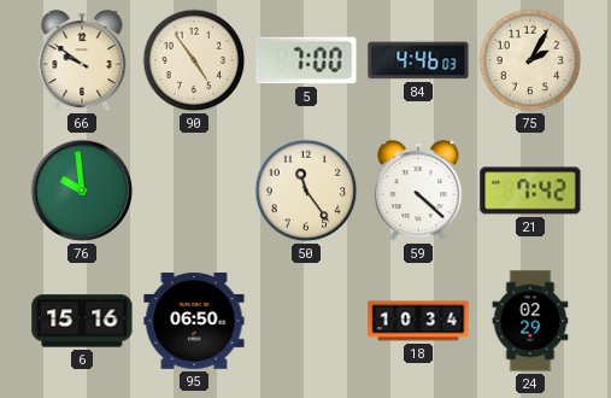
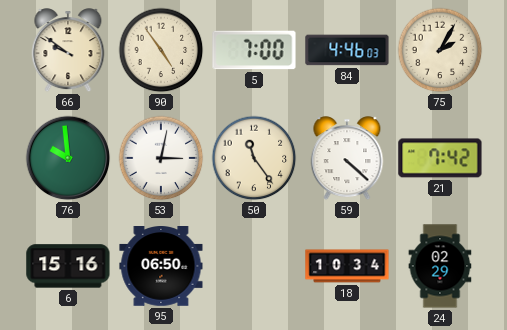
53: none -> 3:02 (161, 158)
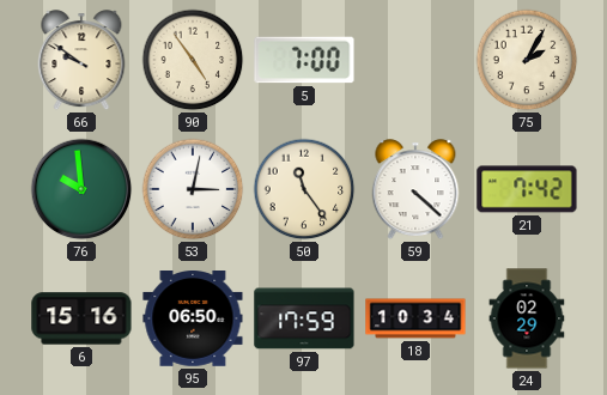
84: 4:46 -> none (347, 50)
97: none -> 17:59 (304, 318)
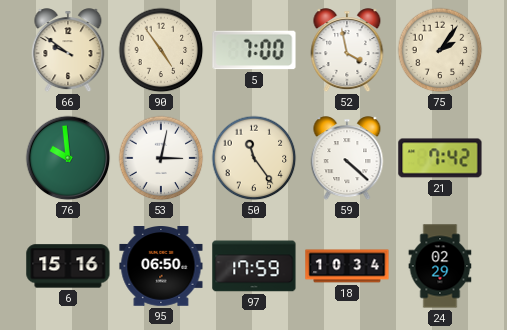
52: none -> 3:58 (347, 51)
75: 2:05 -> 2:06 (440, 50)
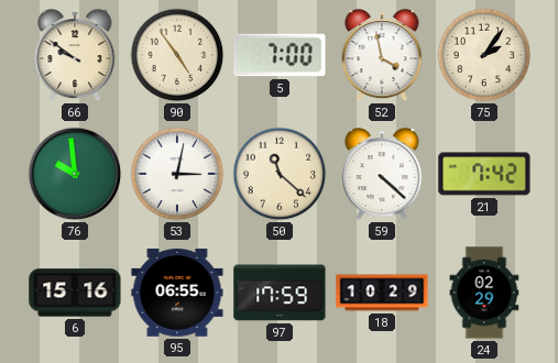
50: 11:24 -> 11:22 (280, 174)
95: 06:50 -> 06:55 (177, 294)
18: 10:34 -> 10:29 (382, 293)
